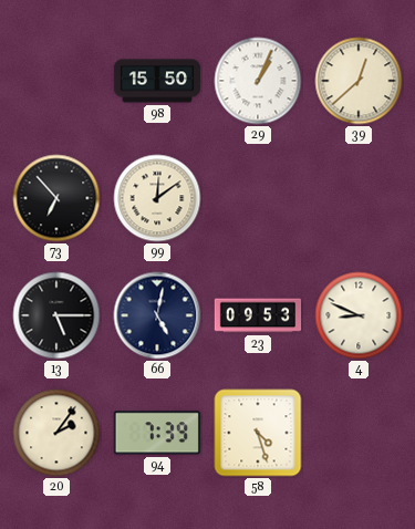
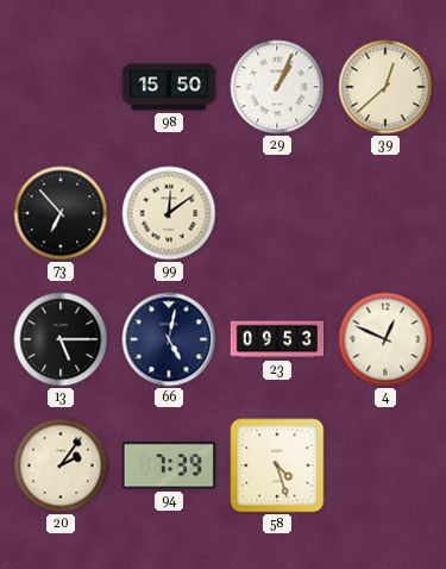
4: 8:49 -> 12:49 (385, 339)
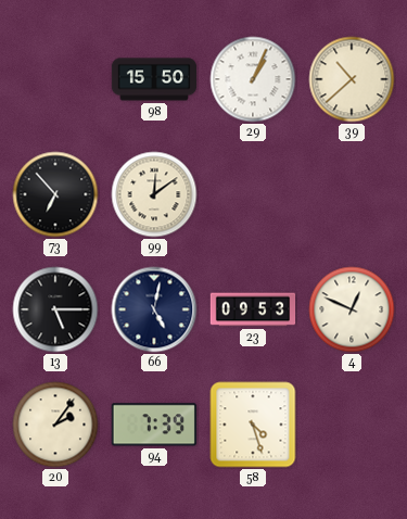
39: 12:38 -> 10:38 (352, 79)
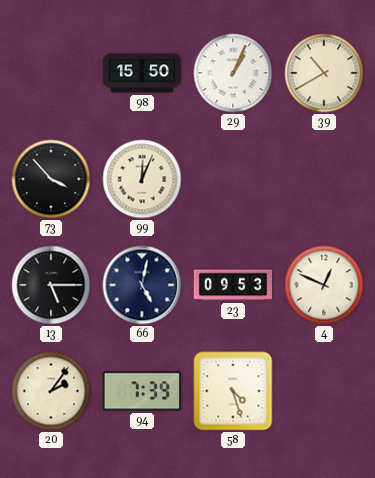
39: 10:38 -> 10:40 (324, 73)
73: 6:53 -> 3:53 (51, 179)
99: 12:09 -> 12:04 (142, 179)
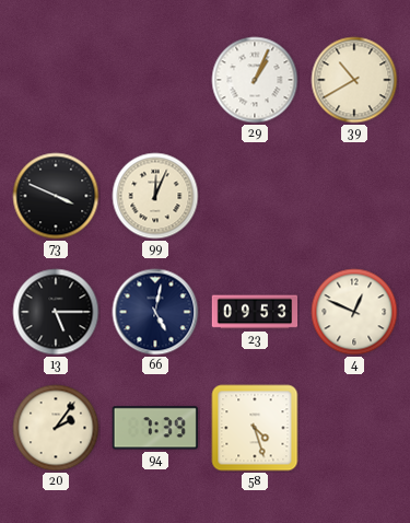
98: 15:50 -> none (142, 73)
73: 3:53 -> 3:49 (56, 196)
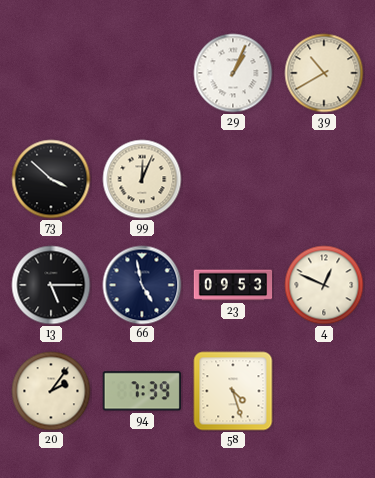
73: 3:49 -> 3:52 (51, 179)
66: 5:02 -> 4:58 (142, 285)
